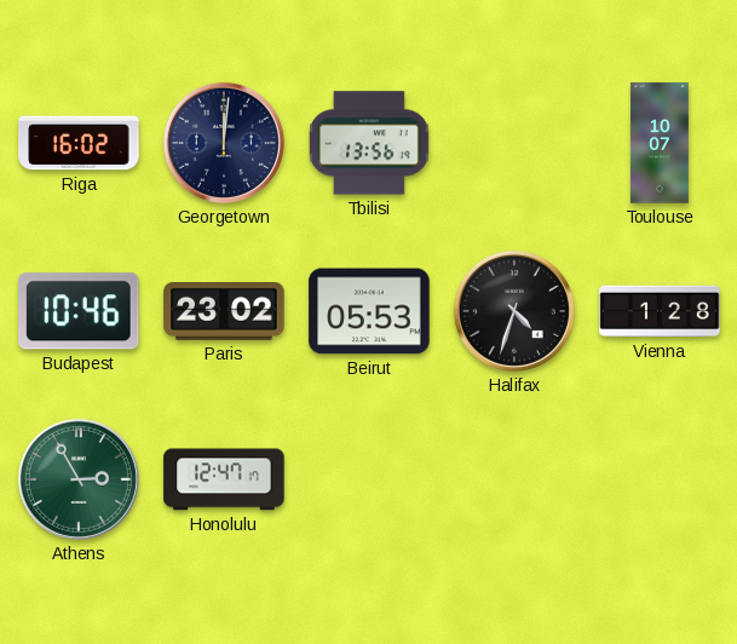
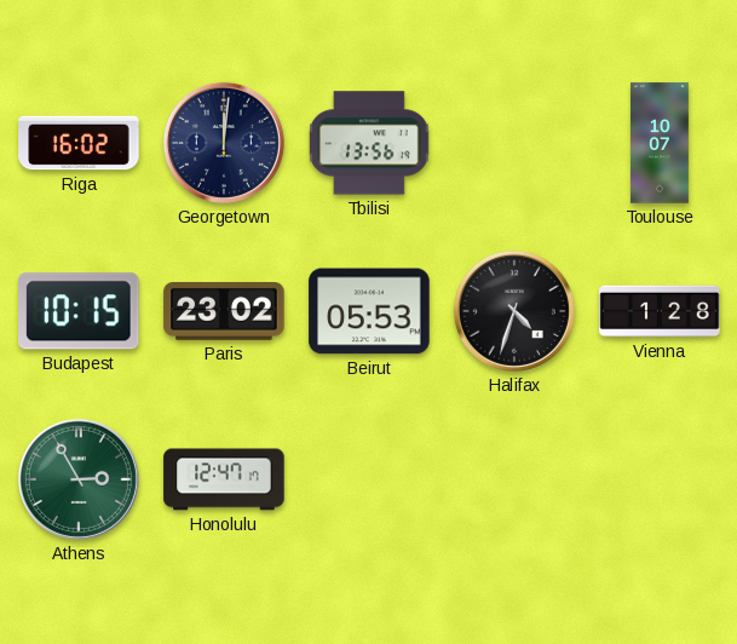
Budapest: 10:46 -> 10:15 (80, 311)
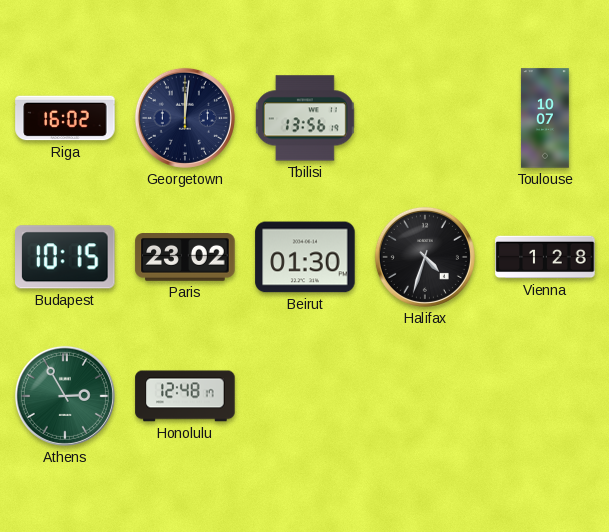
Beirut: 05:53 -> 01:30 (305, 257)
Honolulu: 12:47 -> 12:48 (185, 396)
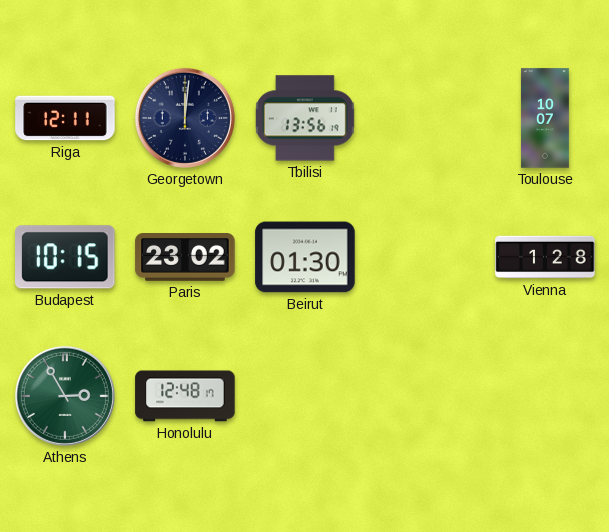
Riga: 16:02 -> 12:11 (65, 118)
Halifax: 4:33 -> none (425, 257)
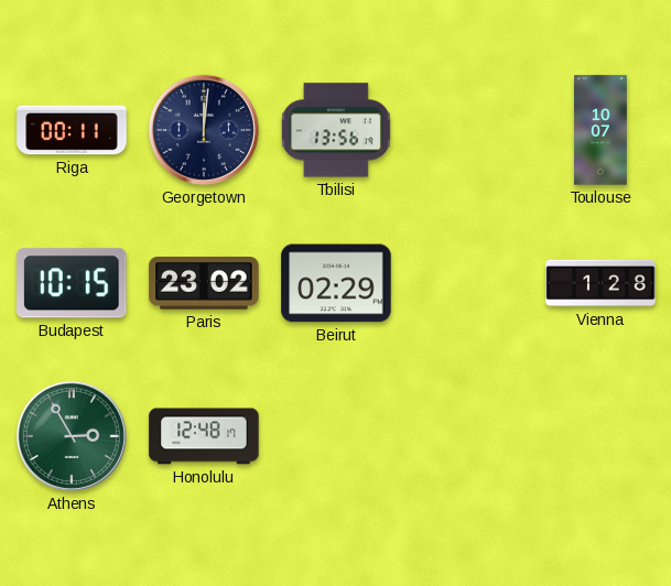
Riga: 12:11 -> 00:11 (72, 130)
Beirut: 01:30 -> 02:29 (336, 283)
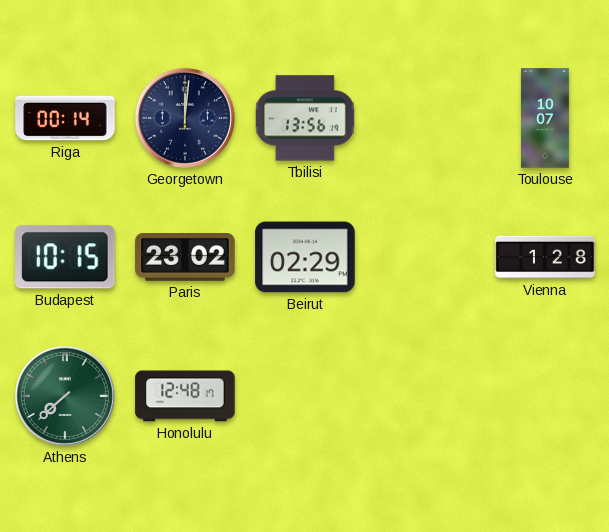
Riga: 00:11 -> 00:14 (65, 118)
Athens: 2:55 -> 7:38 (65, 396)
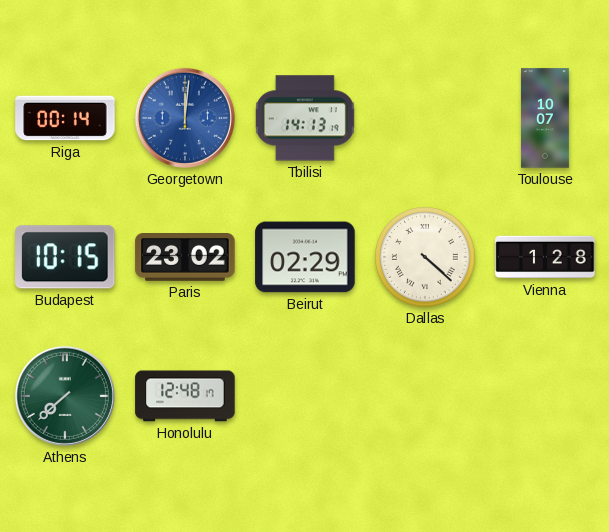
Georgetown dial: navy -> blue (185, 118)
Tbilisi: 13:56 -> 14:13 (305, 118)
Dallas: none -> 4:22 (426, 258)
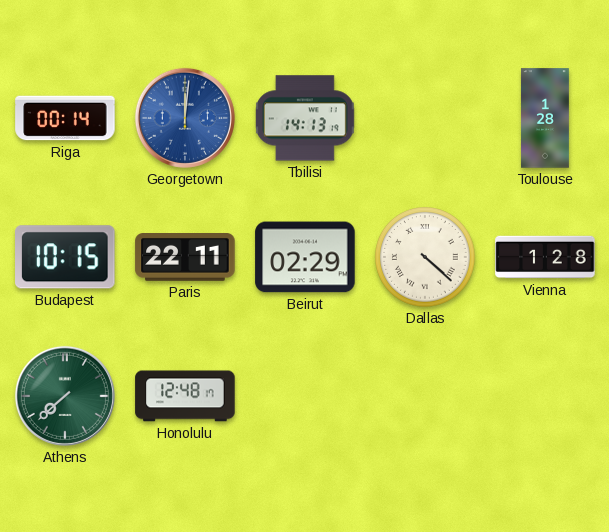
Toulouse: 10:07 -> 1:28 (545, 118)
Paris: 23:02 -> 22:11 (185, 258)
